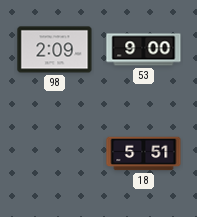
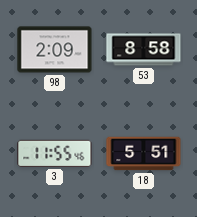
53: 9:00 -> 8:58 (144, 50)
3: none -> 11:55 (55, 153)
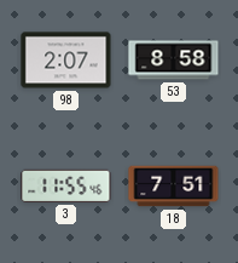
98: 2:09 -> 2:07 (66, 61)
18: 5:51 -> 7:51 (174, 187)
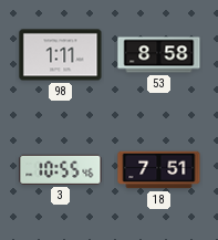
98: 2:07 -> 1:11 (61, 55)
3: 11:55 -> 10:55 (61, 169)
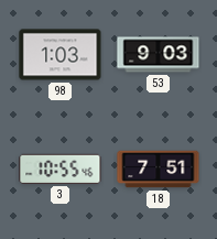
98: 1:11 -> 1:03 (61, 55)
53: 8:58 -> 9:03 (159, 55)
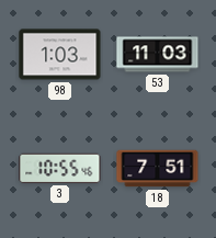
53: 9:03 -> 11:03 (158, 55)
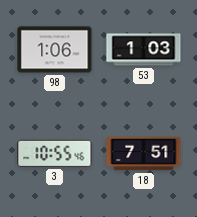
98: 1:03 -> 1:06 (55, 50)
53: 11:03 -> 1:03 (144, 50)
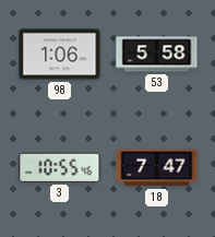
53: 1:03 -> 5:58 (157, 55)
18: 7:51 -> 7:47 (157, 168)
